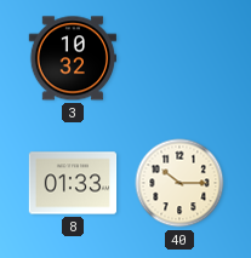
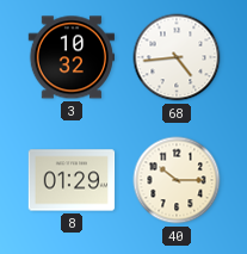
68: none -> 4:44 (177, 57)
8: 01:33 -> 01:29 (72, 180)
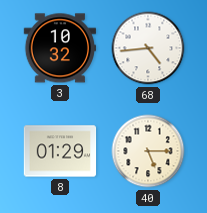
40: 10:15 -> 5:15 (148, 151)
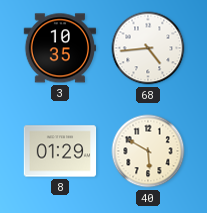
3: 10:32 -> 10:35 (59, 48)
40: 5:15 -> 5:50 (148, 151)
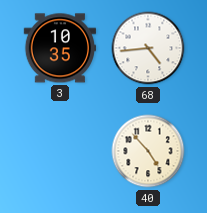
8: 01:29 -> none (60, 151)
40: 5:50 -> 4:53 (148, 151)
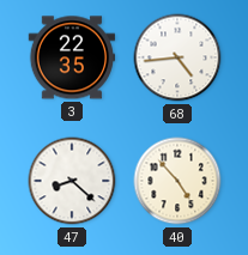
3: 10:35 -> 22:35 (71, 57)
47: none -> 8:22 (72, 181)
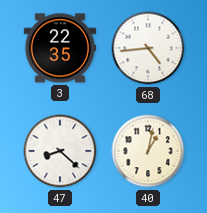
40: 4:53 -> 1:02 (148, 151)
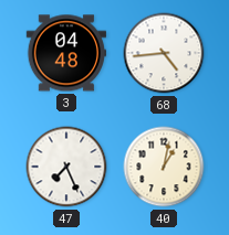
3: 22:35 -> 04:48 (65, 53)
47: 8:22 -> 7:26 (66, 167)
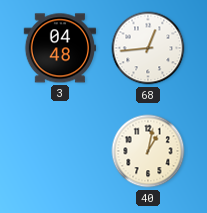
68: 4:44 -> 12:44 (148, 48)
47: 7:26 -> none (66, 167)
